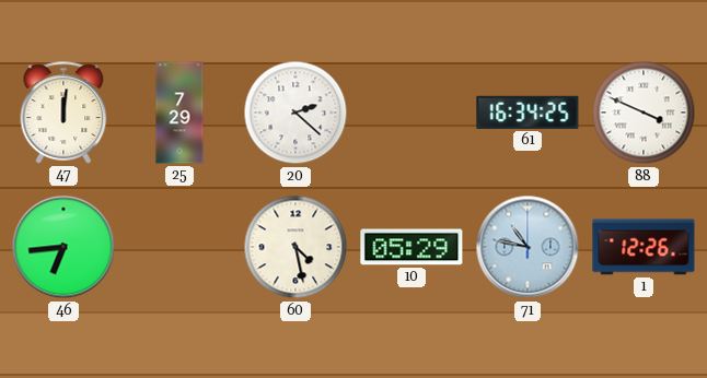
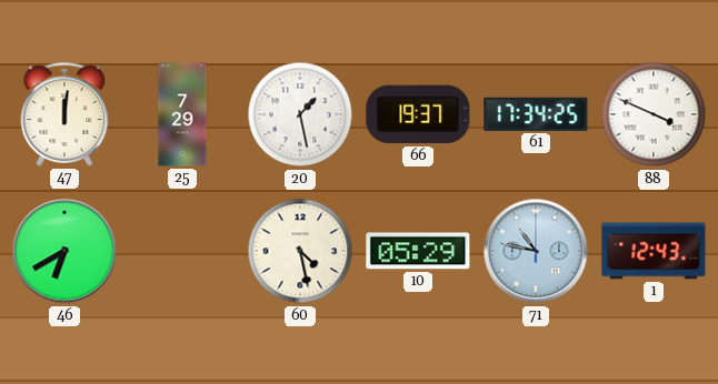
20: 2:22 -> 1:28 (300, 114)
66: none -> 19:37 (418, 114)
61: 16:34 -> 17:34 (536, 114)
46: 6:44 -> 6:40 (64, 251)
1: 12:26 -> 12:43 (654, 251)
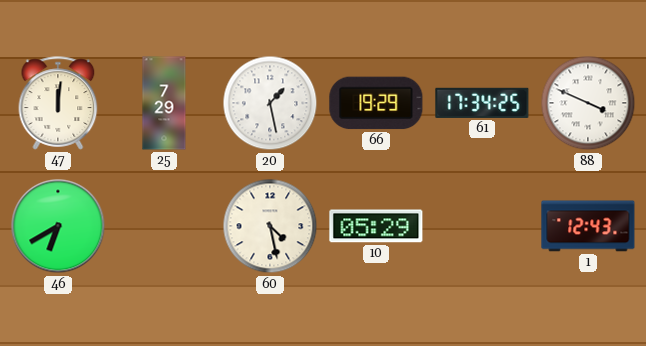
66: 19:37 -> 19:29 (376, 103)
71: 10:47 -> none (536, 251)
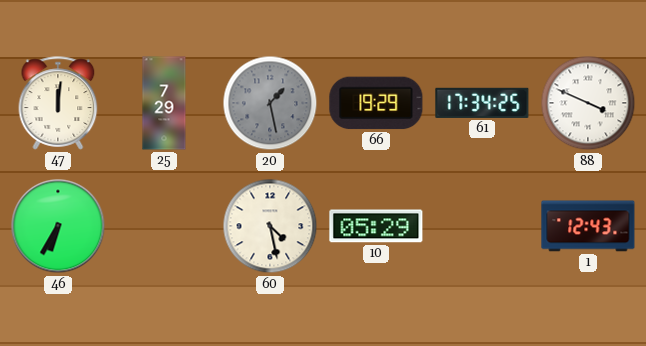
20 dial: white -> grey (270, 103)
46: 6:40 -> 6:35 (58, 226)
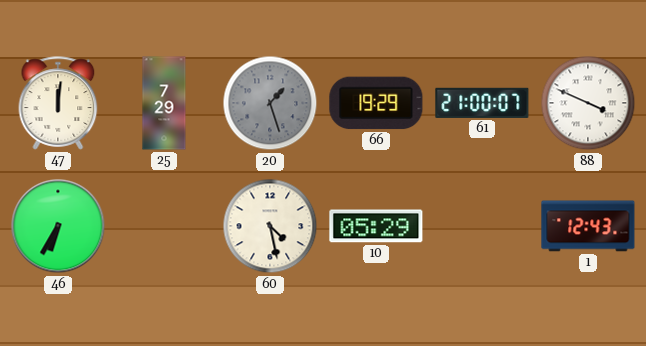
20: 1:28 -> 1:27 (270, 103)
61: 17:34 -> 21:00 (482, 103)
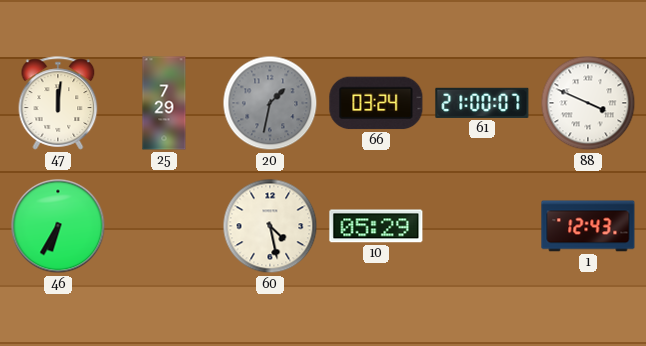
20: 1:27 -> 1:32 (270, 103)
66: 19:29 -> 03:24 (376, 103)
